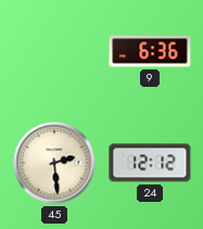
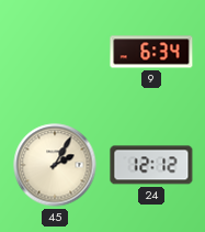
9: 6:36 -> 6:34 (151, 52)
45: 2:29 -> 2:05 (55, 165)
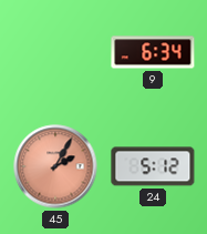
45 dial: cream -> salmon (55, 166)
24: 12:12 -> 5:12 (153, 166)
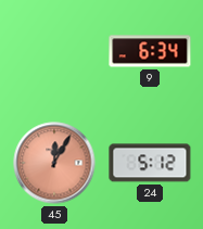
45: 2:05 -> 12:05 (54, 163)
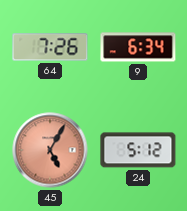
64: none -> 7:26 (50, 47)
45: 12:05 -> 5:05 (50, 150)
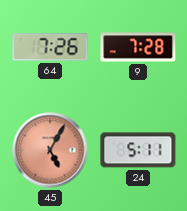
9: 6:34 -> 7:28 (138, 47)
24: 5:12 -> 5:11 (138, 150)
